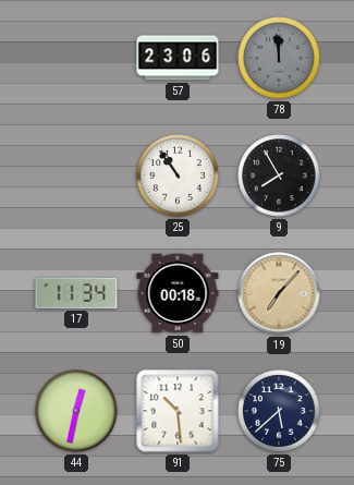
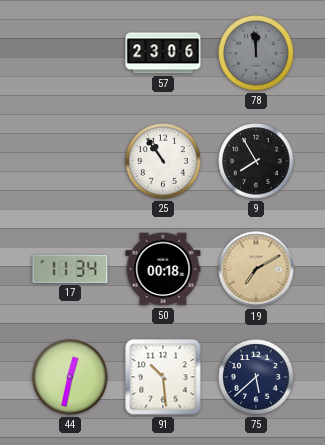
19: 7:07 -> 7:10 (256, 269)
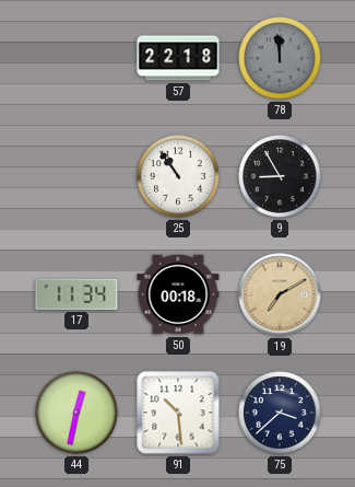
57: 23:06 -> 22:18 (178, 58)
9: 7:55 -> 8:55 (280, 176)
75: 5:38 -> 3:38 (280, 413)
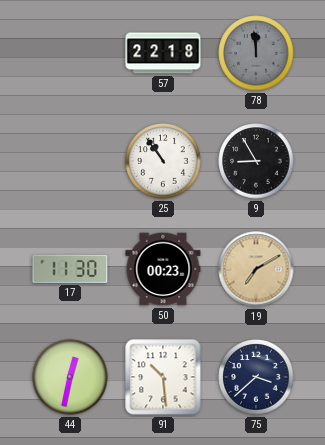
17: 11:34 -> 11:30 (70, 269)
50: 00:18 -> 00:23 (163, 269)
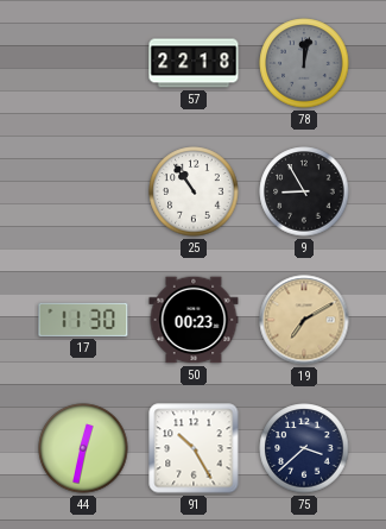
78: 11:59 -> 12:02 (304, 63)
91: 10:29 -> 10:25 (194, 448)
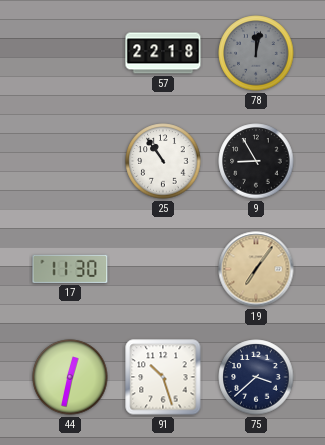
50: 00:23 -> none (194, 320)
19: 7:10 -> 7:06 (256, 269)
91: 10:25 -> 10:27 (163, 377)
